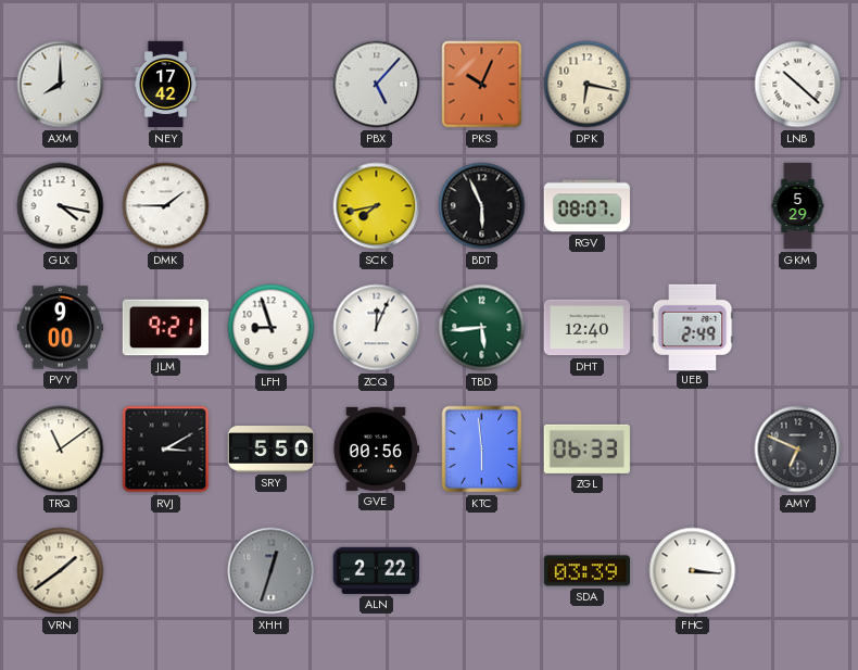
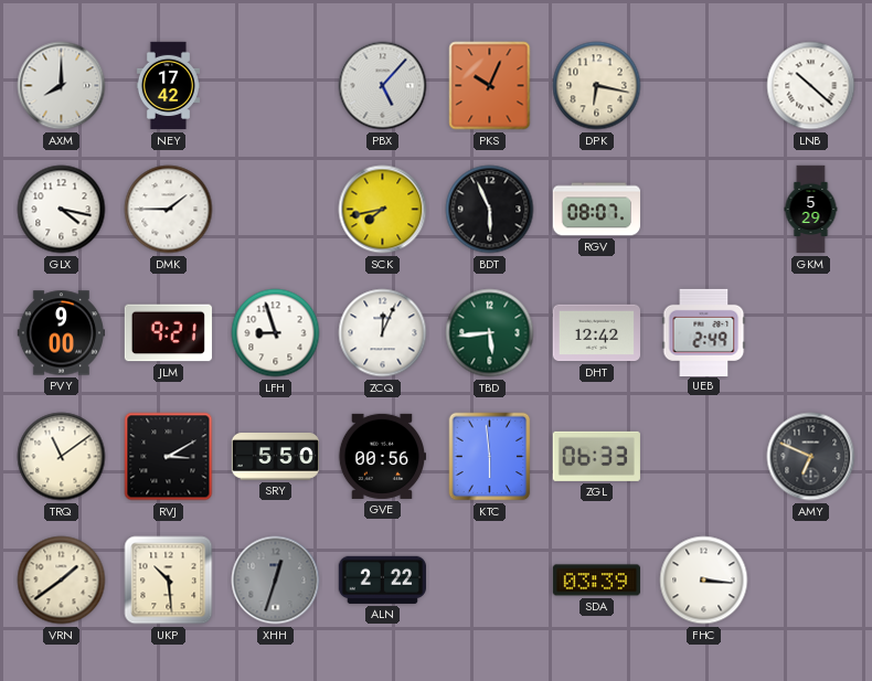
DHT: 12:40 -> 12:42 (596, 333)
UKP: none -> 10:29 (169, 581)
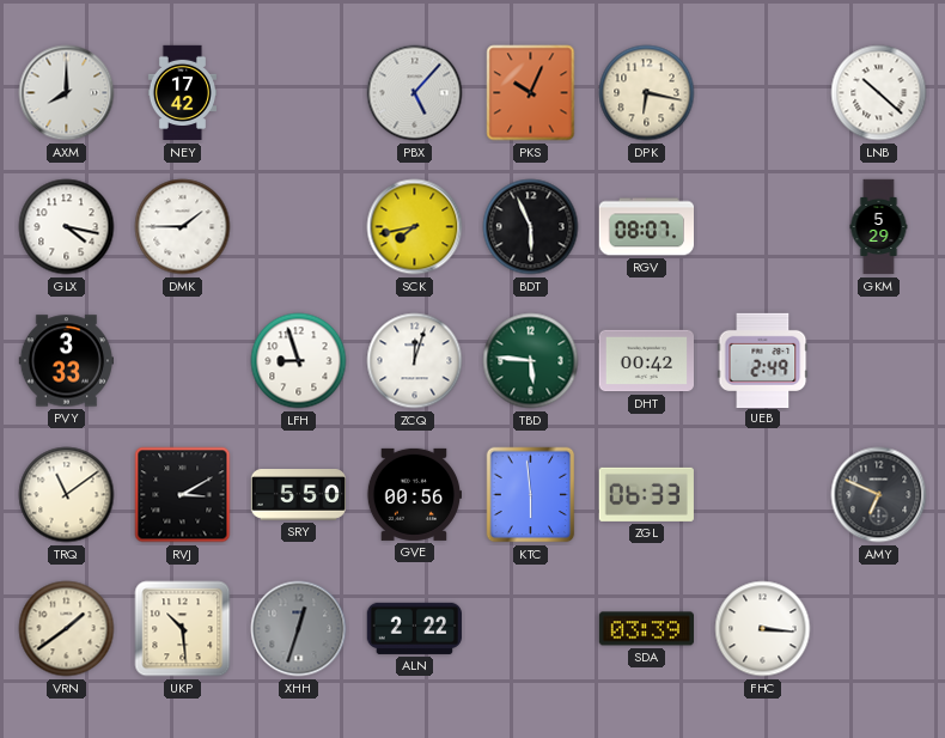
PVY: 9:00 -> 3:33 (66, 361)
JLM: 9:21 -> none (168, 333)
ZCQ: 12:04 -> 12:03 (415, 361)
TBD: 5:44 -> 5:46 (531, 361)
DHT: 12:42 -> 00:42 (646, 361)
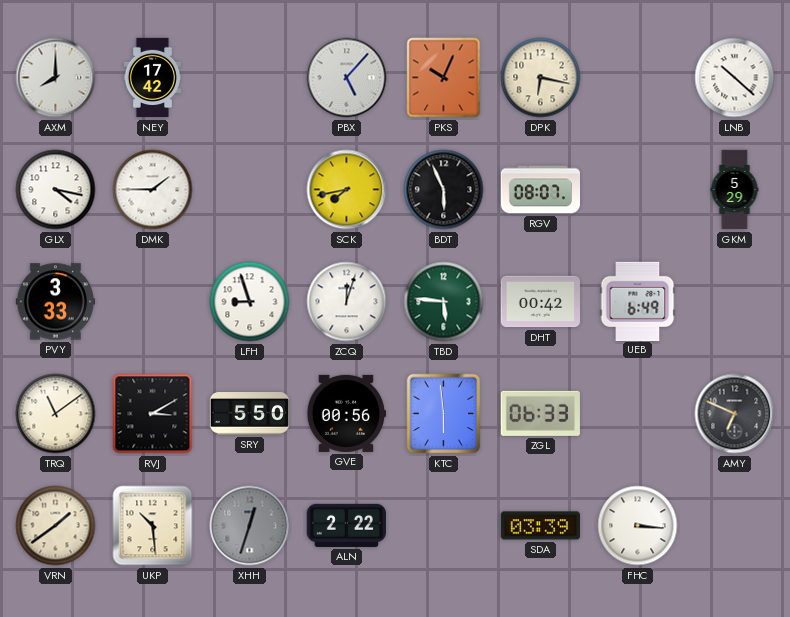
UEB: 2:49 -> 6:49 (638, 301)
